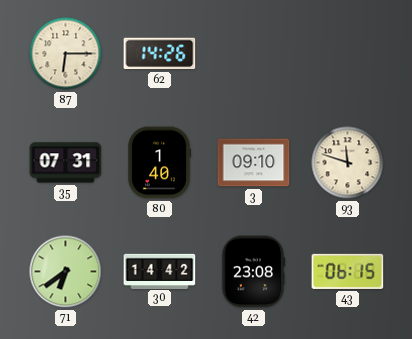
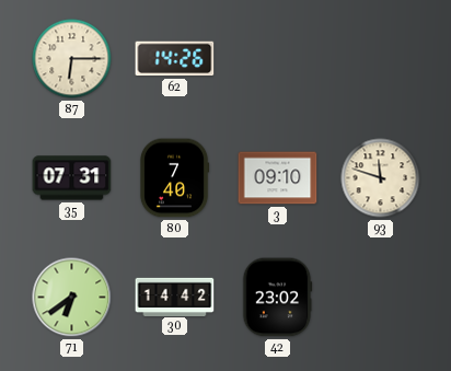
80: 1:40 -> 7:40 (174, 178)
42: 23:08 -> 23:02 (277, 298)
43: 06:15 -> none (348, 271)
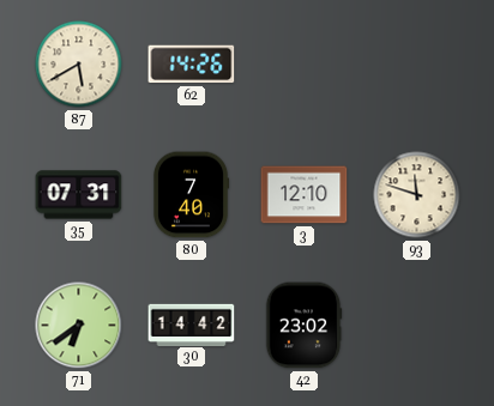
87: 6:15 -> 5:40 (79, 65)
3: 09:10 -> 12:10 (305, 195)
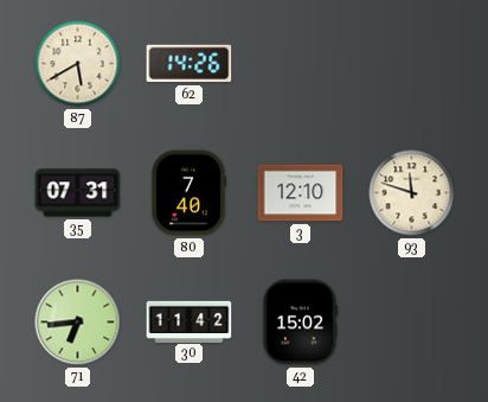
71: 6:39 -> 6:44 (78, 323)
30: 14:42 -> 11:42 (190, 321)
42: 23:02 -> 15:02 (300, 323)
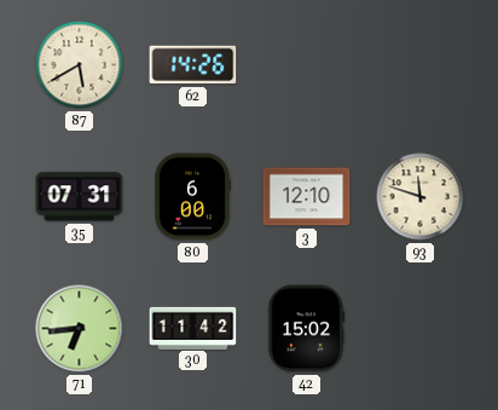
80: 7:40 -> 6:00 (192, 197)
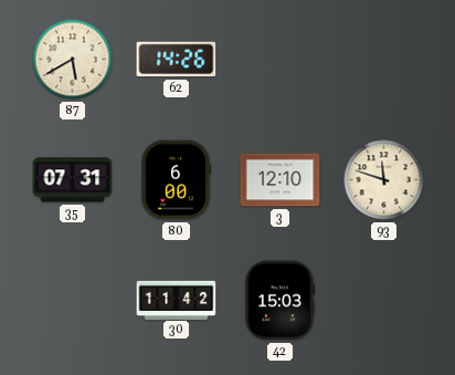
71: 6:44 -> none (80, 329)
42: 15:02 -> 15:03 (279, 301)
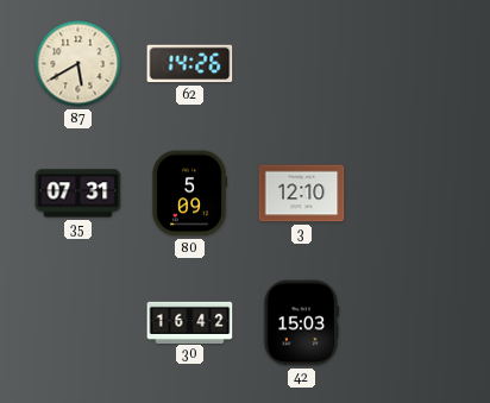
80: 6:00 -> 5:09 (189, 194)
93: 11:48 -> none (384, 180)
30: 11:42 -> 16:42 (190, 322)
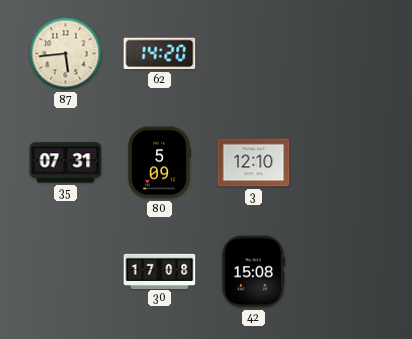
87: 5:40 -> 5:44 (66, 54)
62: 14:26 -> 14:20 (160, 54)
30: 16:42 -> 17:08 (160, 271)
42: 15:03 -> 15:08 (253, 272)
